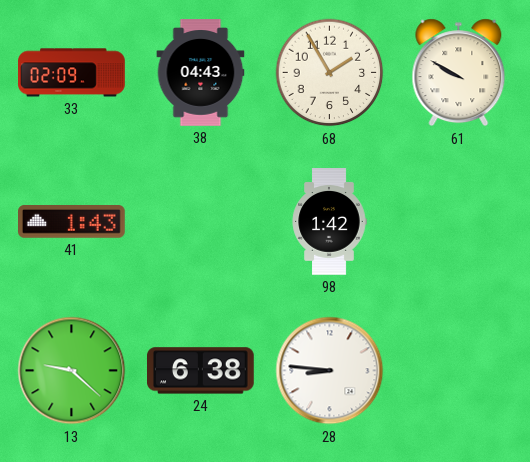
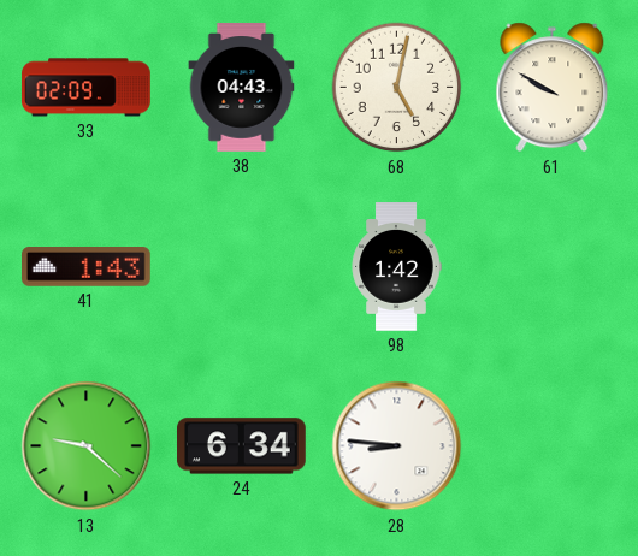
68: 1:55 -> 5:02 (397, 88)
24: 6:38 -> 6:34 (242, 446)
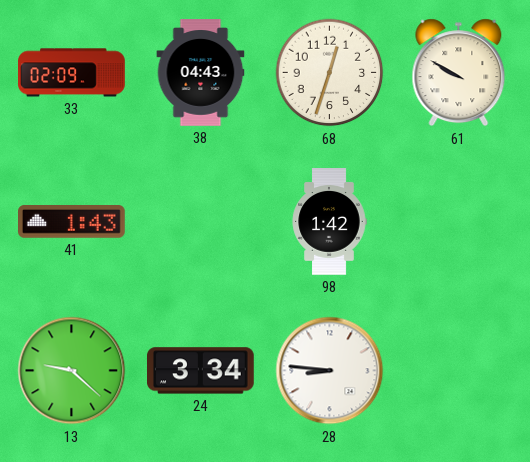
68: 5:02 -> 12:33 (330, 73)
24: 6:34 -> 3:34 (201, 371)
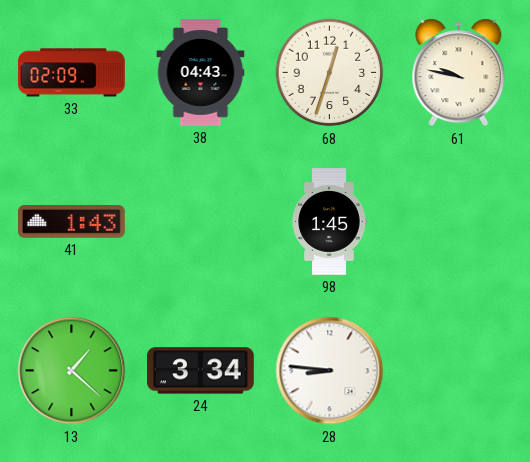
61: 9:50 -> 9:47 (459, 73)
98: 1:42 -> 1:45 (329, 222)
13: 9:22 -> 1:22 (72, 371)
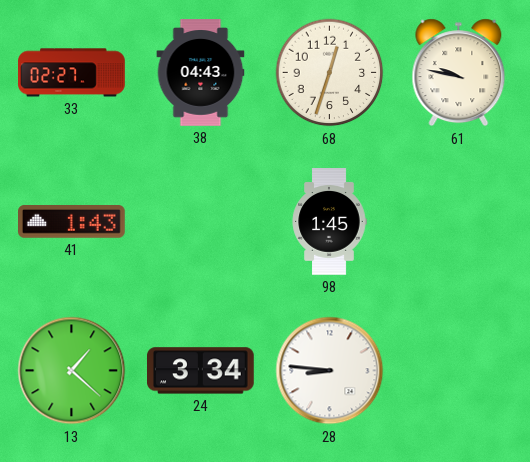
33: 02:09 -> 02:27 (72, 73)
